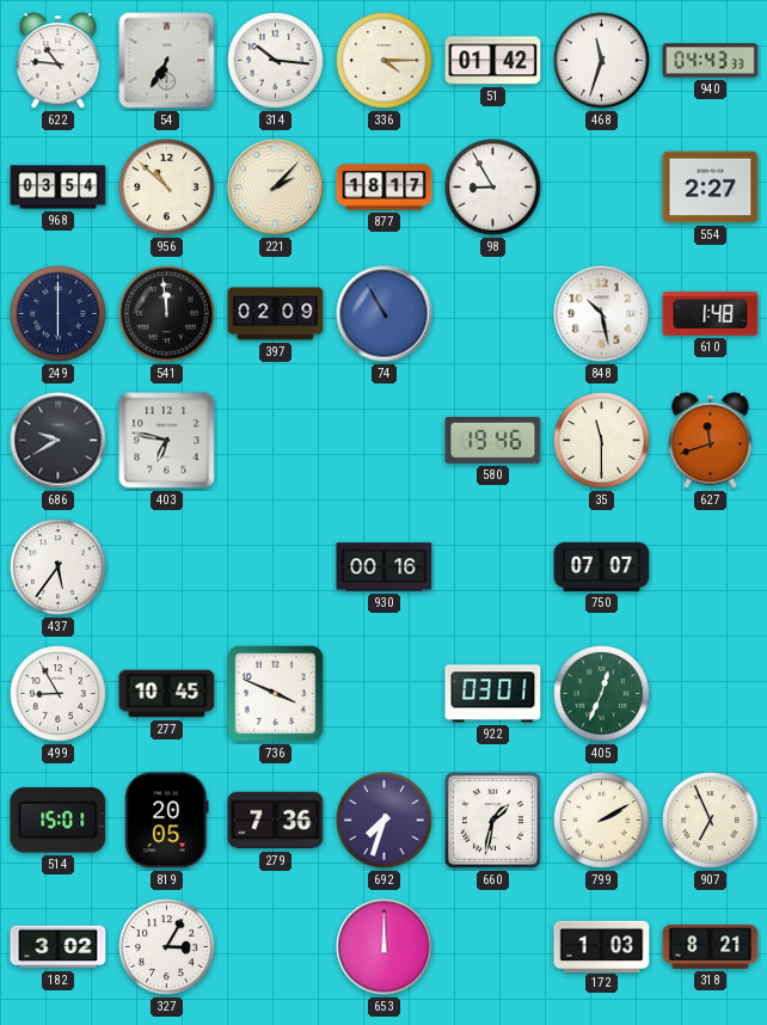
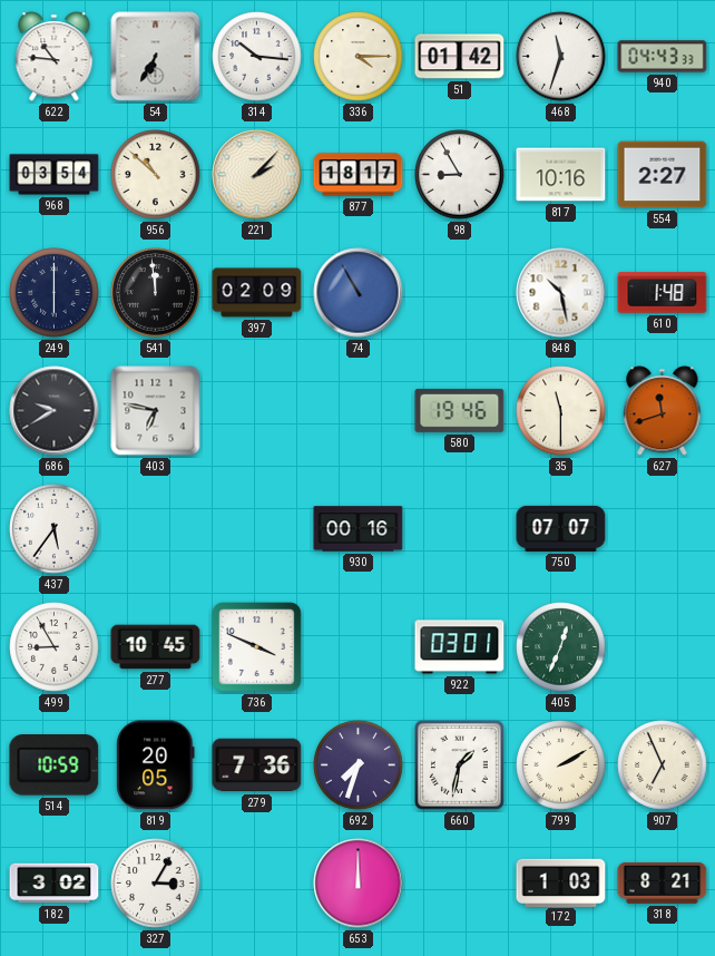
817: none -> 10:16 (561, 175)
514: 15:01 -> 10:59 (55, 765)
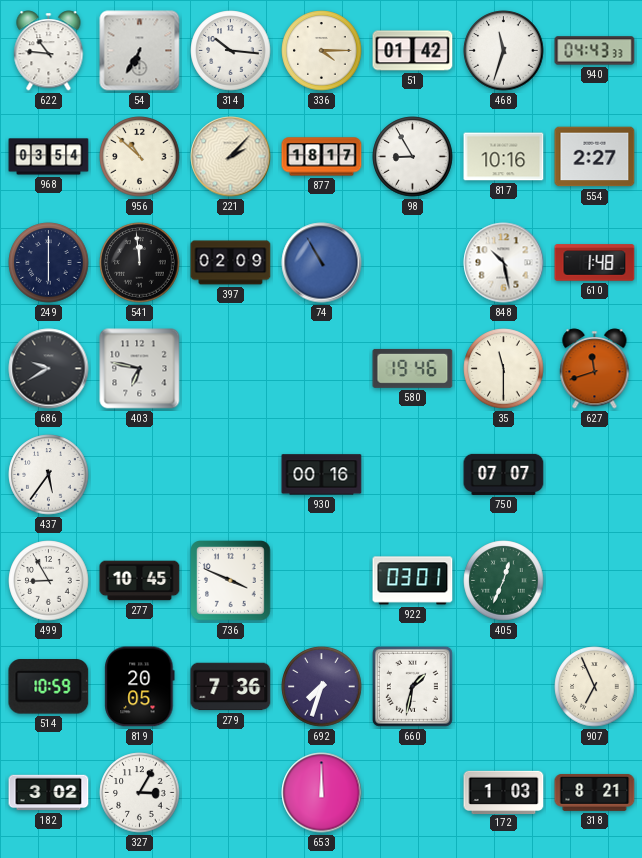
799: 2:10 -> none (561, 765)
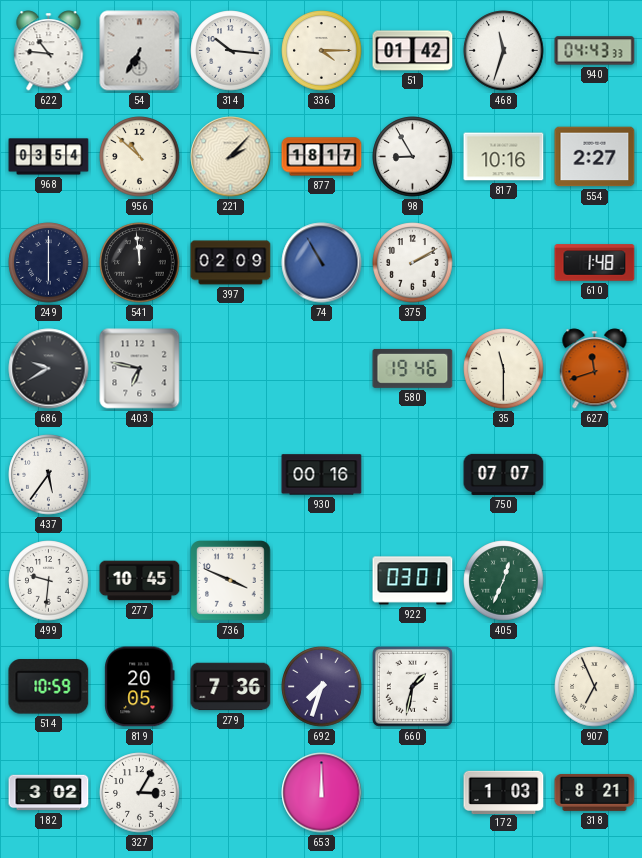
375: none -> 2:10 (413, 263)
848: 10:28 -> none (504, 263)
499: 8:55 -> 9:31 (49, 581)
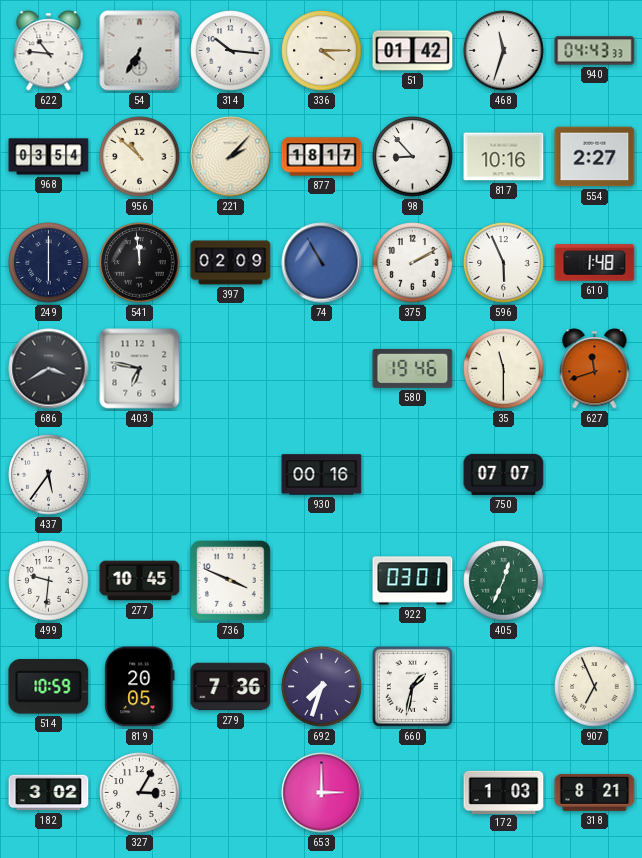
98: 8:55 -> 8:53 (413, 157)
596: none -> 5:56 (504, 263)
686: 9:40 -> 3:40 (49, 369)
653: 12:00 -> 3:00 (322, 793)
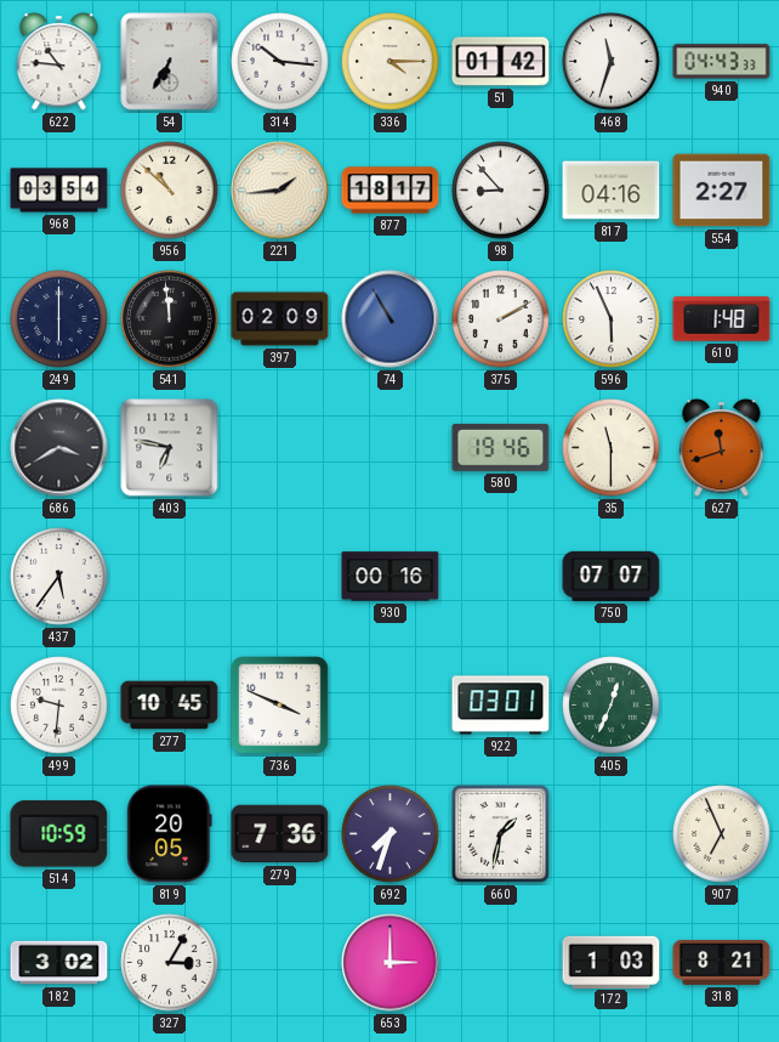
221: 2:07 -> 1:44 (280, 191)
817: 10:16 -> 04:16 (612, 191)
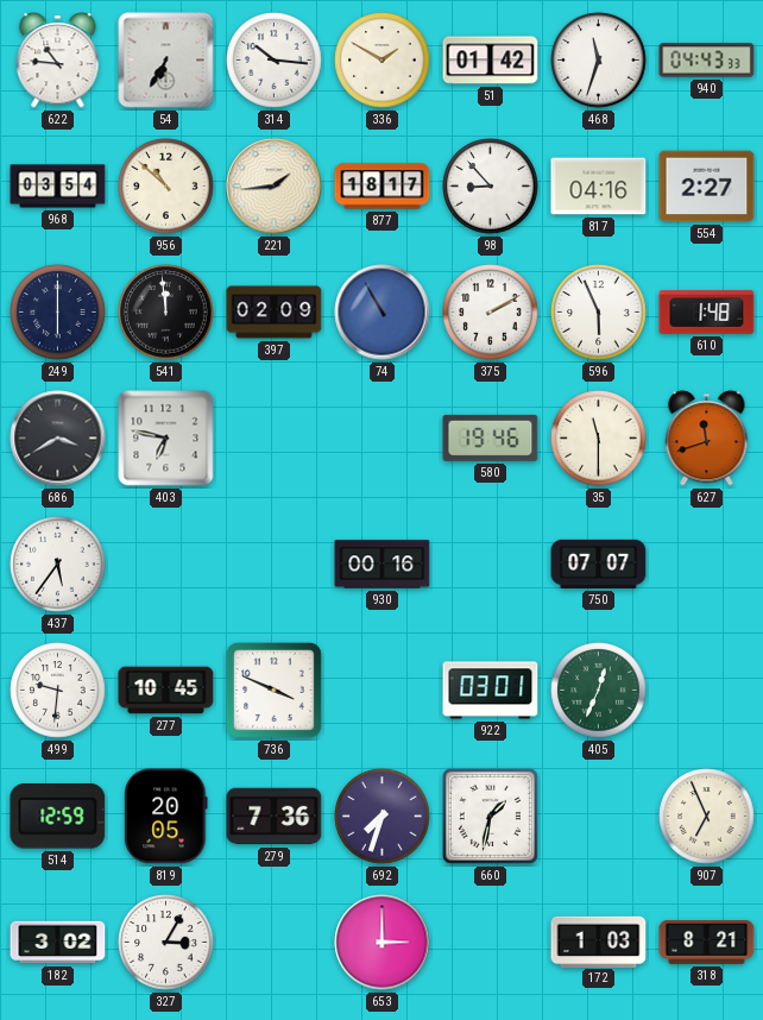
336: 4:15 -> 1:50 (383, 61)
514: 10:59 -> 12:59 (58, 817)
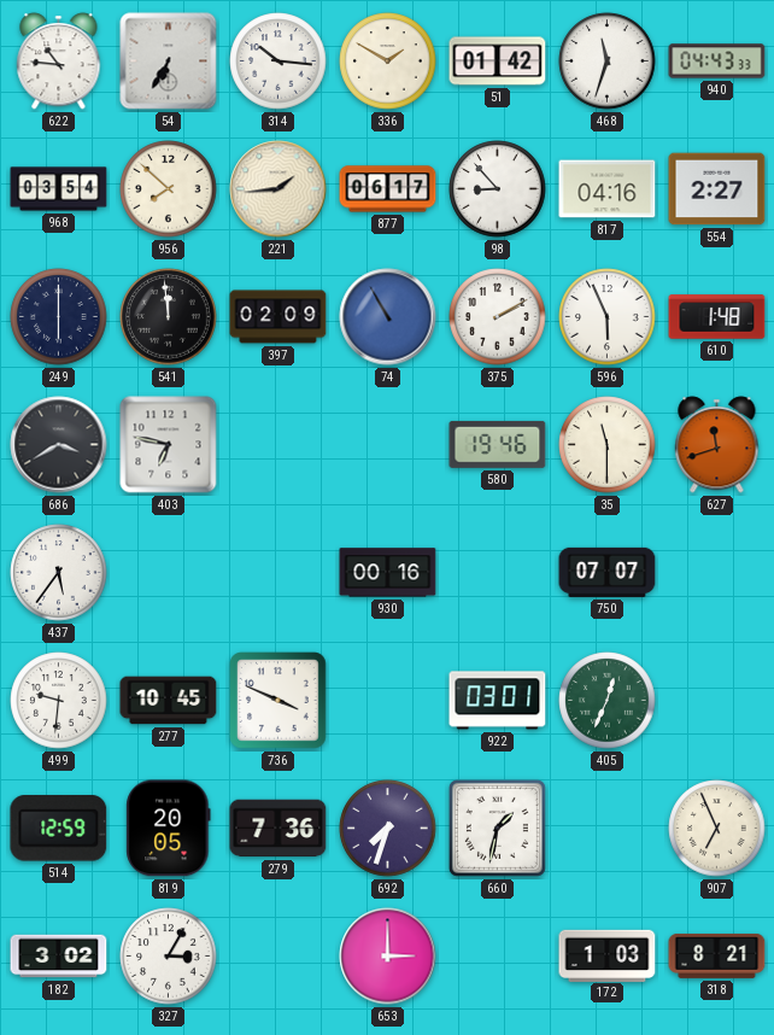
956: 10:52 -> 7:52 (169, 189)
877: 18:17 -> 06:17 (388, 189)
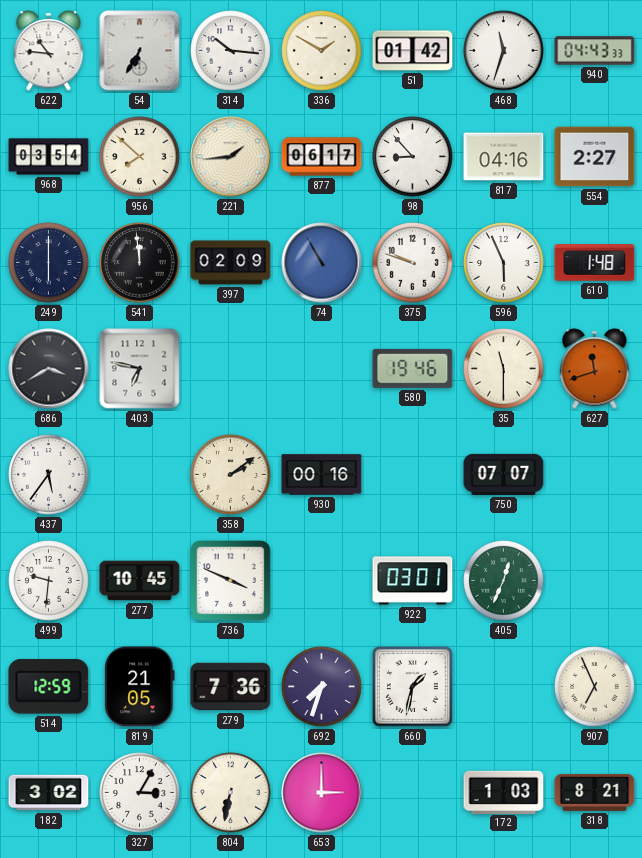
375: 2:10 -> 9:48 (413, 263)
358: none -> 2:09 (231, 475)
819: 20:05 -> 21:05 (140, 687)
804: none -> 6:32 (231, 793)
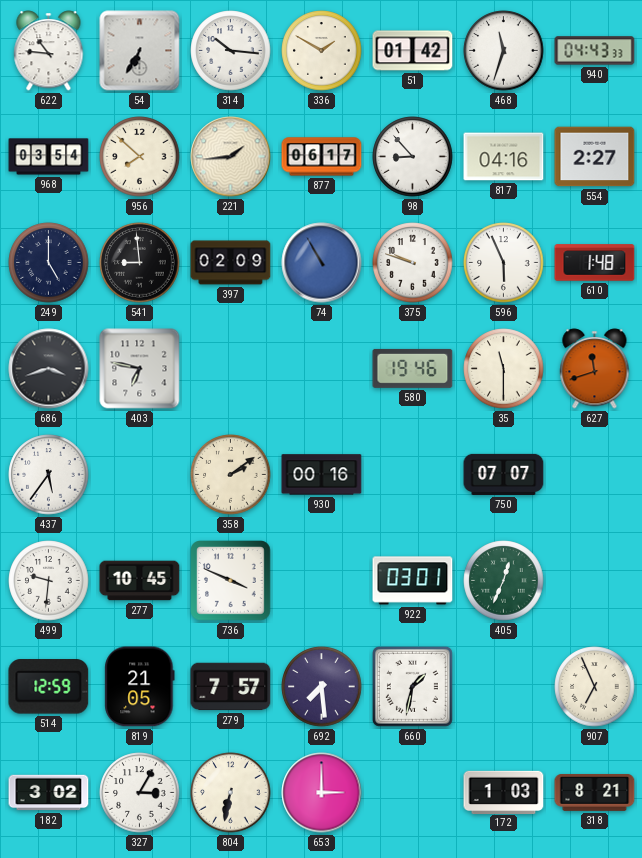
249: 6:00 -> 5:00 (49, 263)
541: 11:59 -> 8:59 (140, 263)
686: 3:40 -> 3:42 (49, 369)
279: 7:36 -> 7:57 (231, 687)
692: 7:33 -> 7:29 (322, 687)
